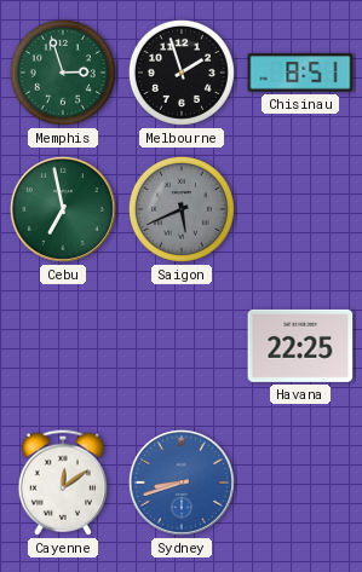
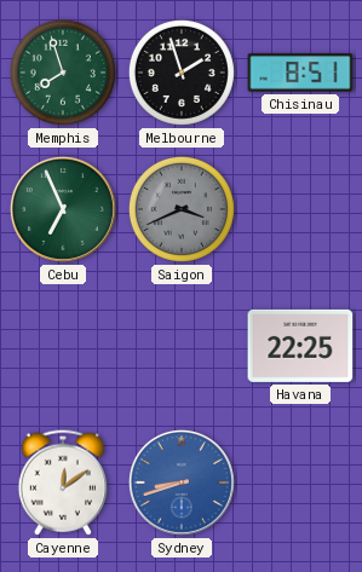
Memphis: 2:57 -> 7:57 (63, 73)
Cebu: 6:58 -> 6:56 (63, 209)
Saigon: 5:41 -> 3:41 (182, 209)
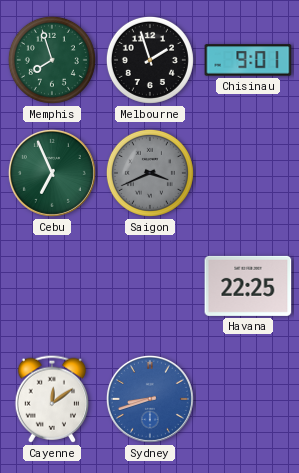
Chisinau: 8:51 -> 9:01 (248, 60)
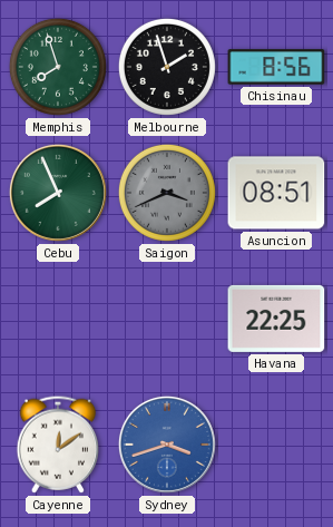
Chisinau: 9:01 -> 8:56 (276, 67)
Cebu: 6:56 -> 7:56 (58, 193)
Asuncion: none -> 08:51 (276, 193)
Sydney: 8:42 -> 3:42 (167, 445)
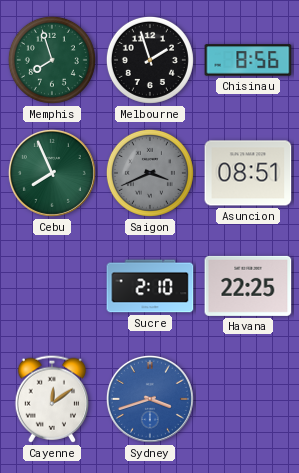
Sucre: none -> 2:10 (150, 286)
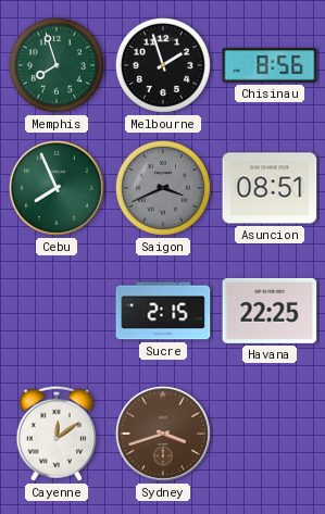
Sucre: 2:10 -> 2:15 (163, 311)
Sydney dial: blue -> brown (163, 434)
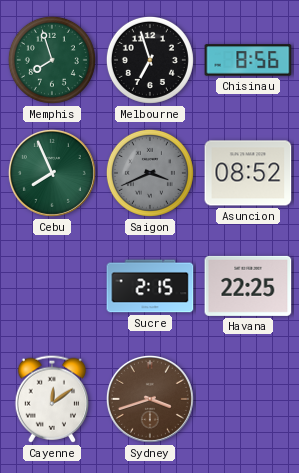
Melbourne: 1:57 -> 6:57 (150, 60)
Asuncion: 08:51 -> 08:52 (248, 173)
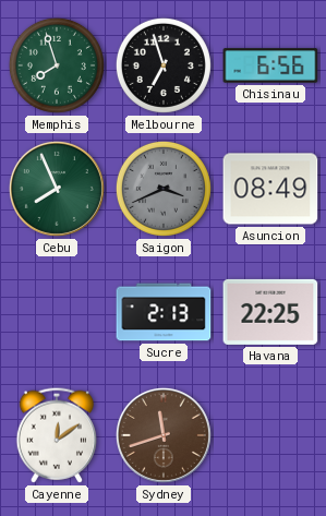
Chisinau: 8:56 -> 6:56 (270, 65)
Asuncion: 08:52 -> 08:49 (270, 189)
Sucre: 2:15 -> 2:13 (164, 312)
Sydney: 3:42 -> 11:42 (164, 435)
